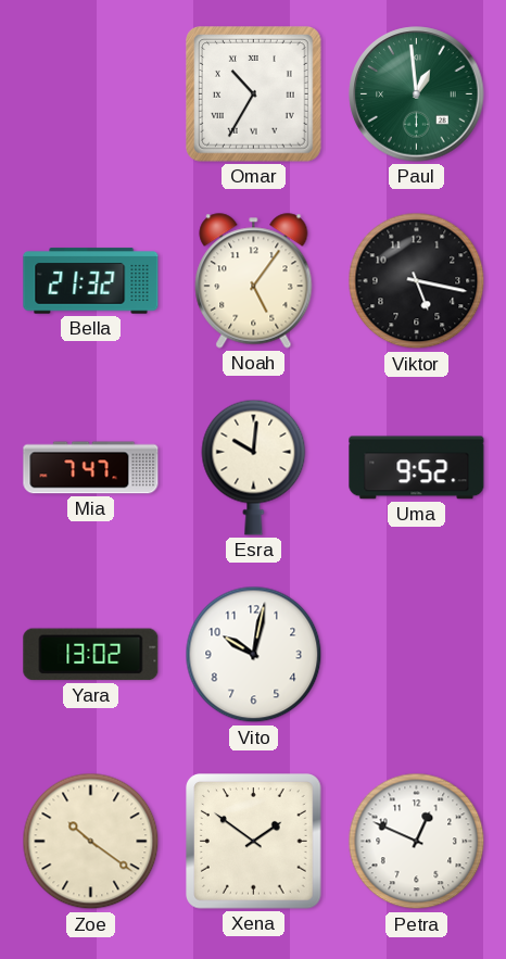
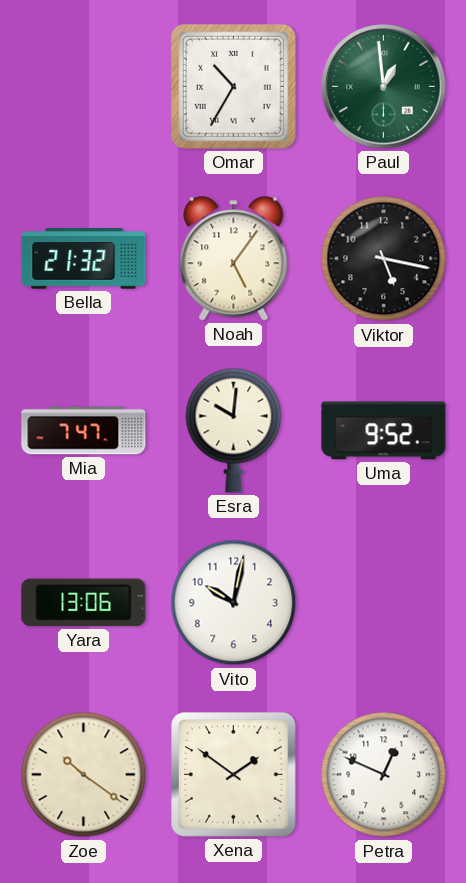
Yara: 13:02 -> 13:06 (84, 603)
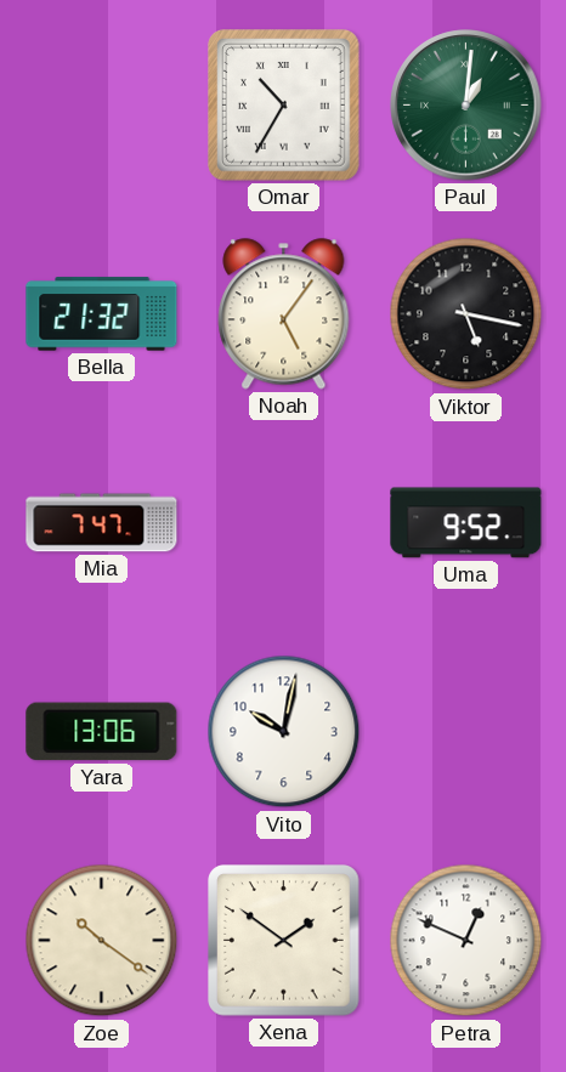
Paul: 12:59 -> 1:01 (466, 106)
Esra: 10:01 -> none (234, 430)
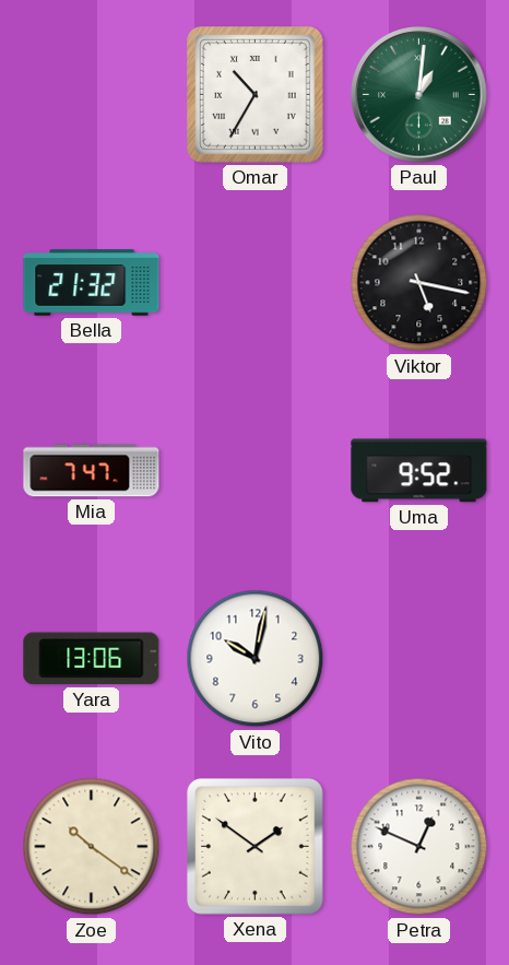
Noah: 5:06 -> none (284, 314)
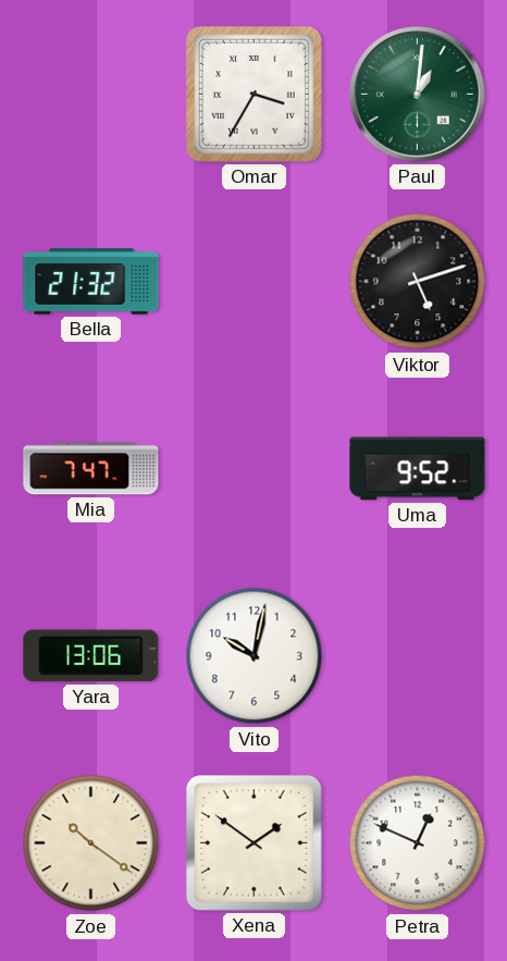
Omar: 10:35 -> 3:35 (255, 95)
Viktor: 5:17 -> 5:12 (418, 282)
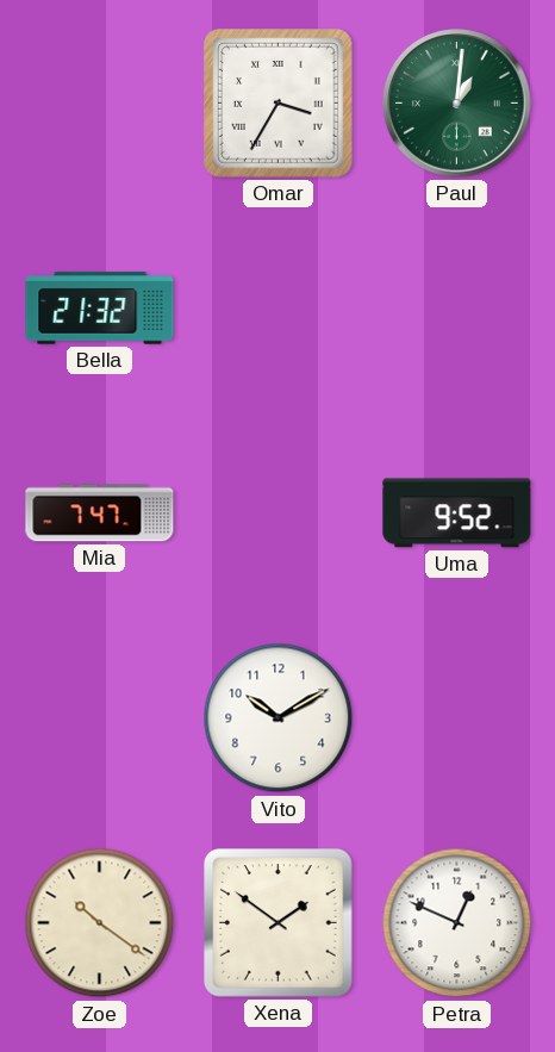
Viktor: 5:12 -> none (418, 282)
Yara: 13:06 -> none (91, 656)
Vito: 10:02 -> 10:10 (279, 718)
